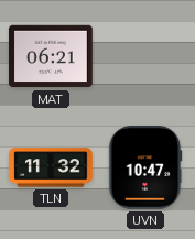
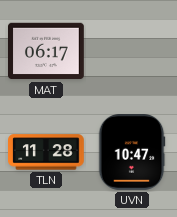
MAT: 06:21 -> 06:17 (47, 51)
TLN: 11:32 -> 11:28 (47, 152)
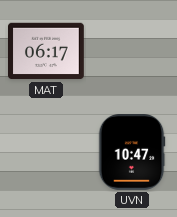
TLN: 11:28 -> none (47, 152)
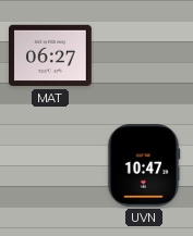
MAT: 06:17 -> 06:27 (51, 55)
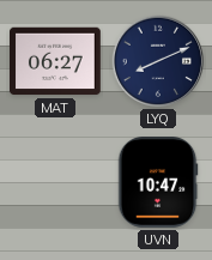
LYQ: none -> 8:11 (158, 61)
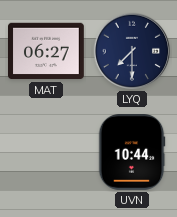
LYQ: 8:11 -> 7:30 (132, 51)
UVN: 10:47 -> 10:44 (132, 153)
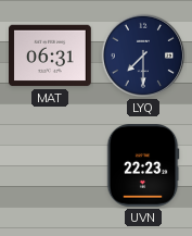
MAT: 06:27 -> 06:31 (51, 55)
UVN: 10:44 -> 22:23 (143, 166)
